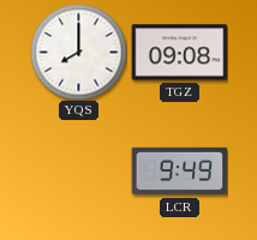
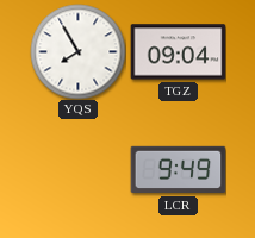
YQS: 8:00 -> 7:55 (77, 51)
TGZ: 09:08 -> 09:04 (178, 52)
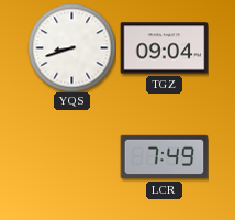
YQS: 7:55 -> 8:42 (71, 47)
LCR: 9:49 -> 7:49 (164, 157)
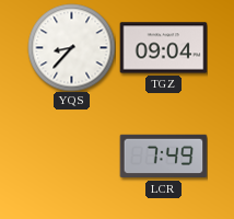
YQS: 8:42 -> 8:37 (71, 47)
